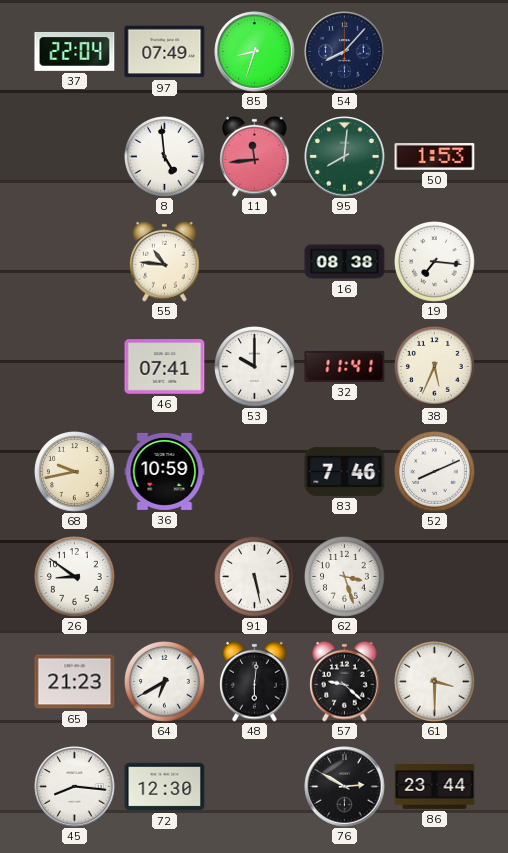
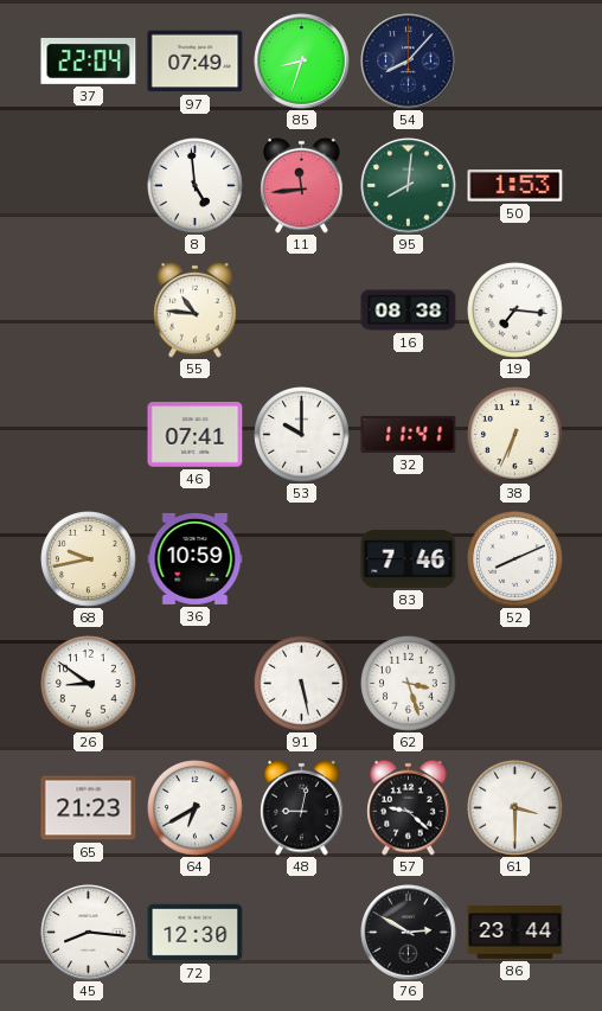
38: 5:34 -> 6:34 (515, 435)
48: 6:01 -> 9:02 (302, 807)
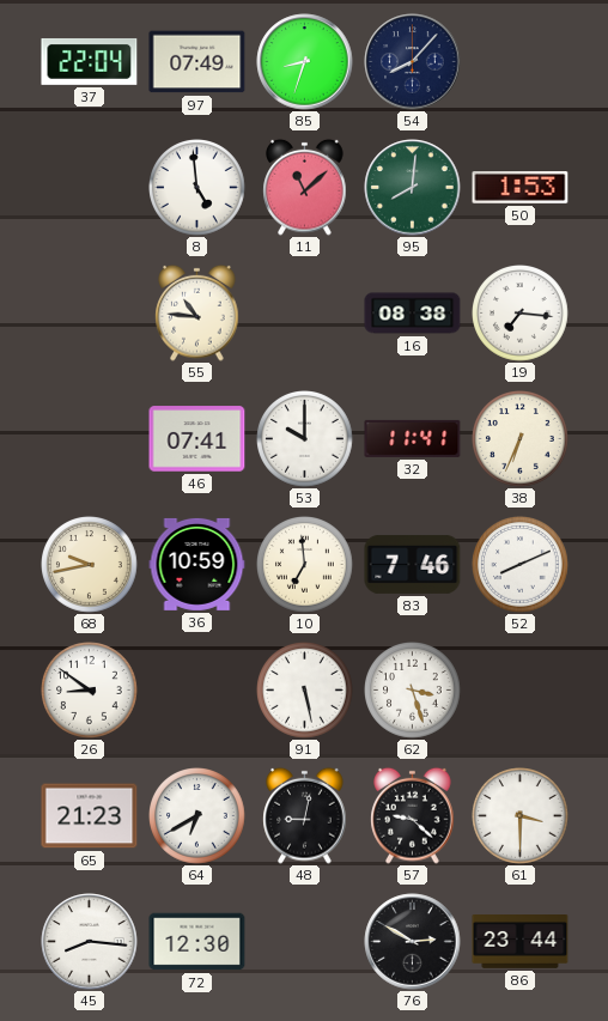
11: 11:44 -> 11:08 (305, 187)
10: none -> 6:59 (305, 565)
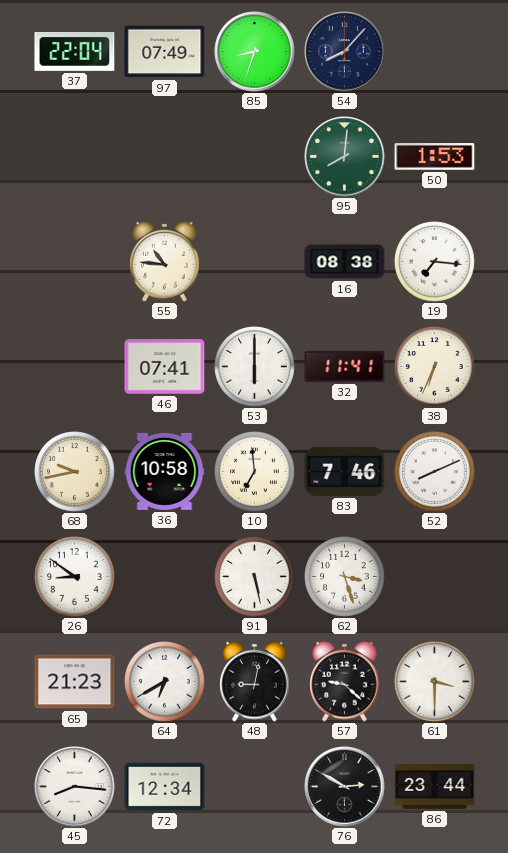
8: 4:59 -> none (197, 188)
11: 11:08 -> none (305, 187)
53: 10:00 -> 6:00 (255, 367)
36: 10:59 -> 10:58 (165, 471)
72: 12:30 -> 12:34 (165, 787)
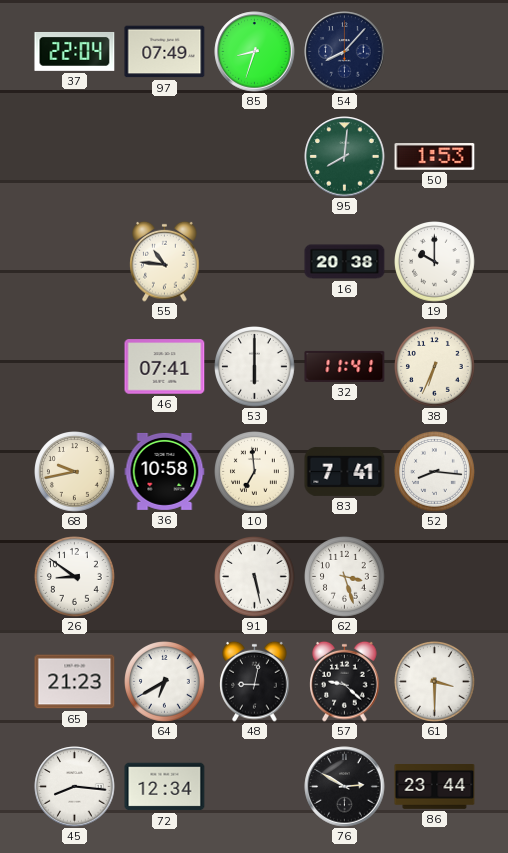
16: 08:38 -> 20:38 (345, 262)
19: 7:16 -> 10:00 (435, 262)
83: 7:46 -> 7:41 (345, 471)
52: 8:11 -> 8:16 (435, 472)
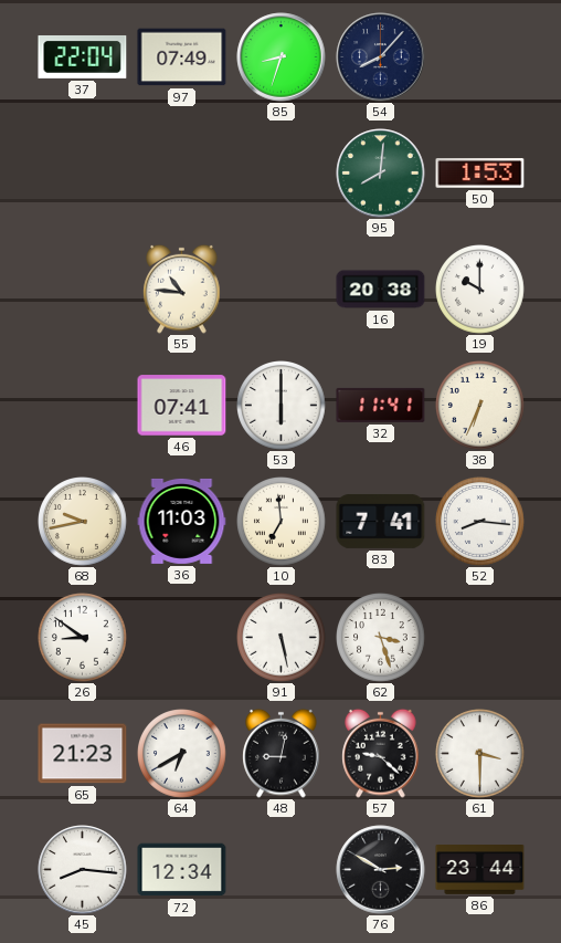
36: 10:58 -> 11:03 (182, 521)
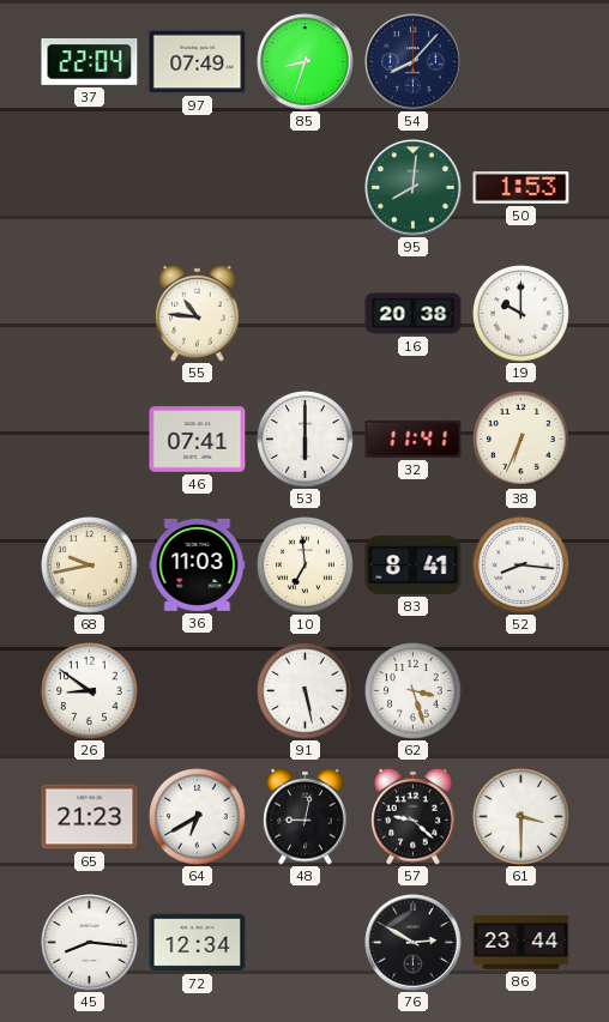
83: 7:41 -> 8:41 (414, 564)
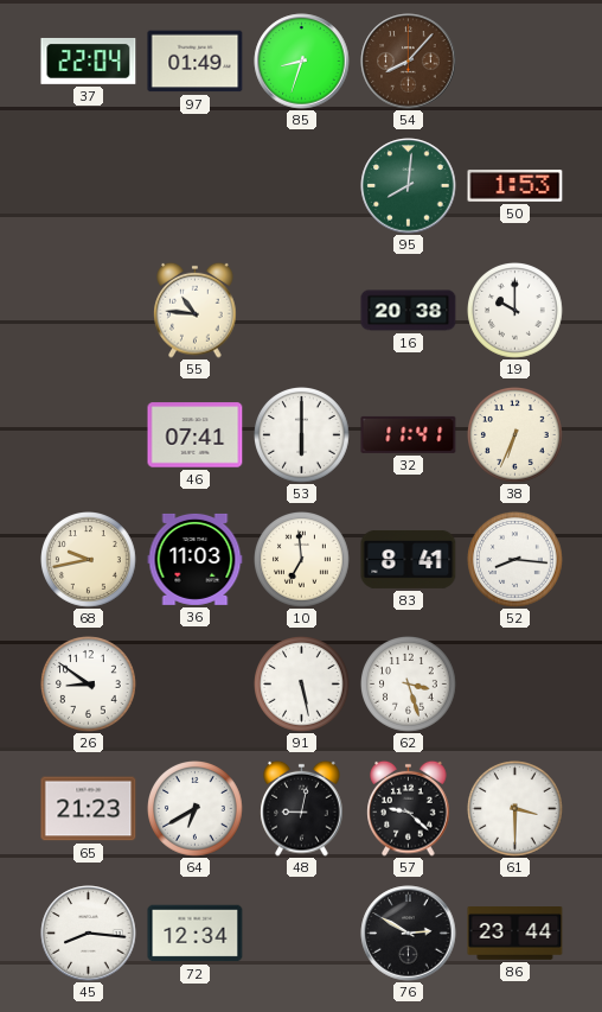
97: 07:49 -> 01:49 (196, 62)
54 dial: navy -> brown (409, 62)
